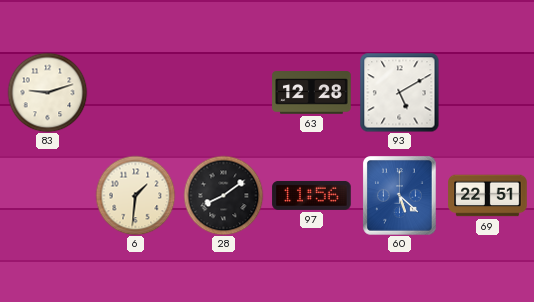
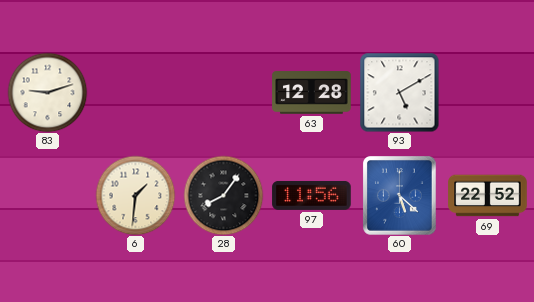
28: 8:09 -> 8:06 (223, 195)
69: 22:51 -> 22:52 (488, 196)
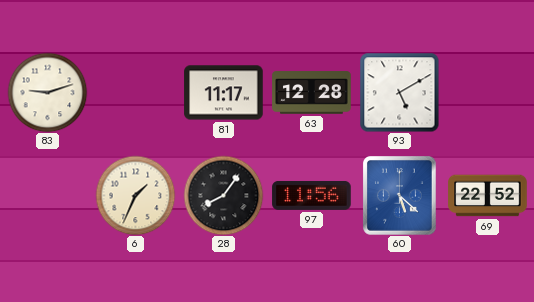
81: none -> 11:17 (224, 93)
6: 1:31 -> 1:34 (135, 195)
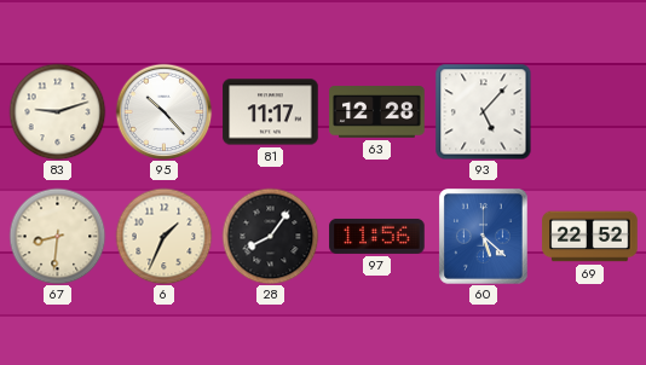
95: none -> 10:23 (163, 111)
93: 5:10 -> 5:07 (483, 111)
67: none -> 8:31 (57, 236)
